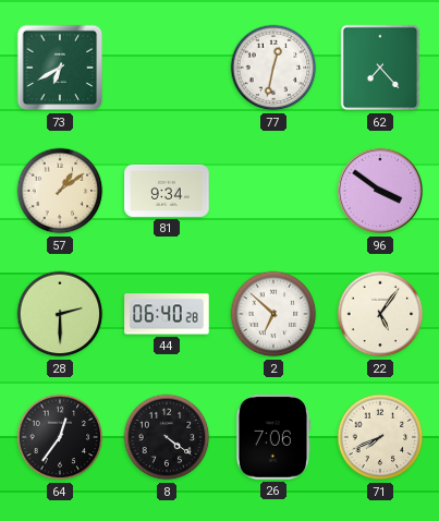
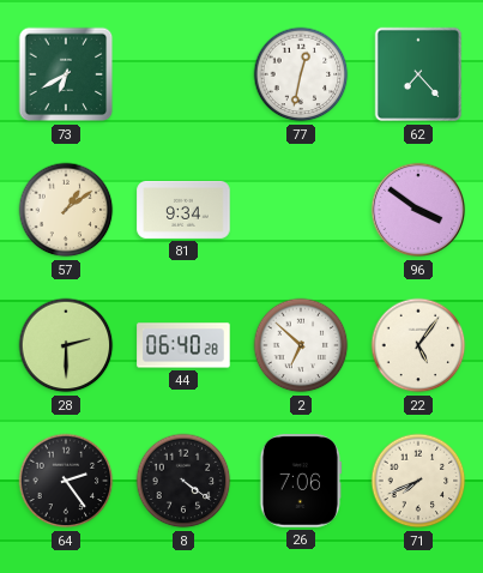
64: 12:36 -> 2:24 (66, 481)
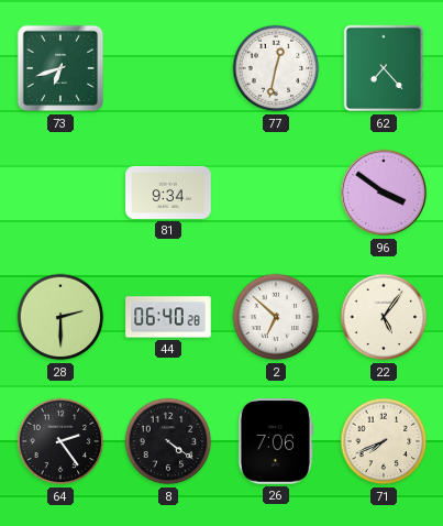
73: 6:40 -> 6:42 (60, 68)
57: 1:09 -> none (66, 210)
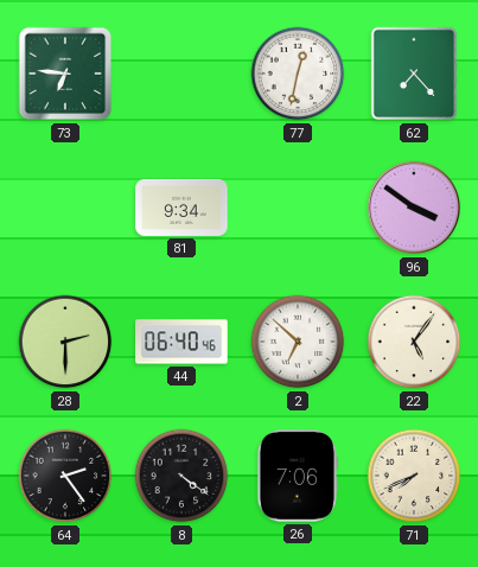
73: 6:42 -> 6:46 (65, 74)
44: 06:40:28 -> 06:40:46 (181, 342)
